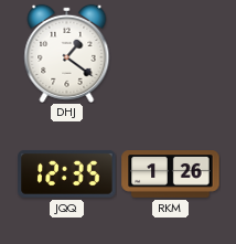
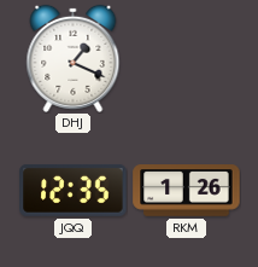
DHJ: 1:21 -> 1:19 (74, 58)
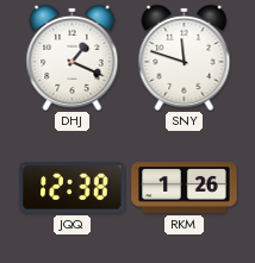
SNY: none -> 11:48 (185, 57)
JQQ: 12:35 -> 12:38 (73, 187)
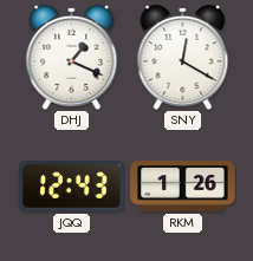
SNY: 11:48 -> 12:20 (183, 57)
JQQ: 12:38 -> 12:43 (72, 185)
